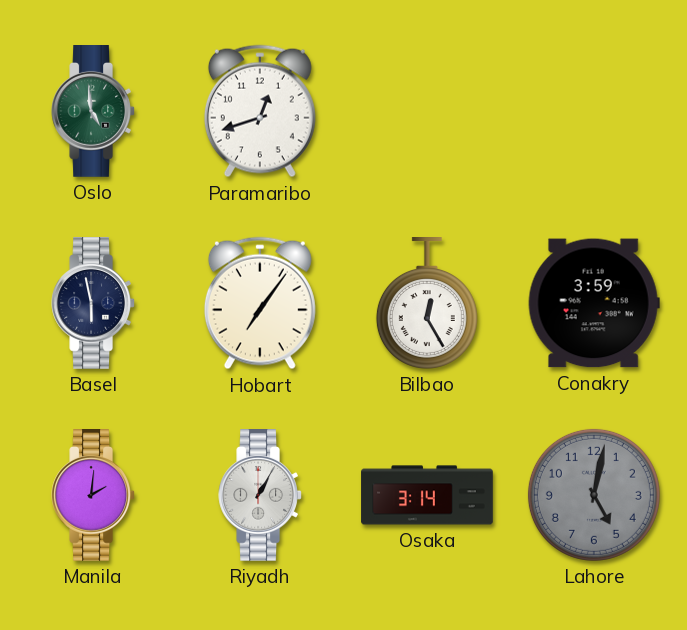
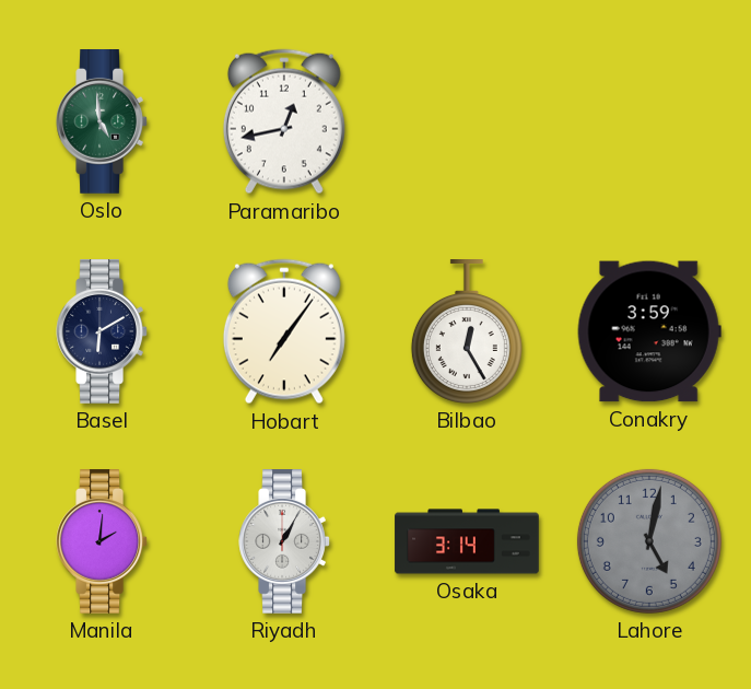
Paramaribo: 12:42 -> 12:43 (284, 121)
Basel: 5:58 -> 6:10 (102, 332)
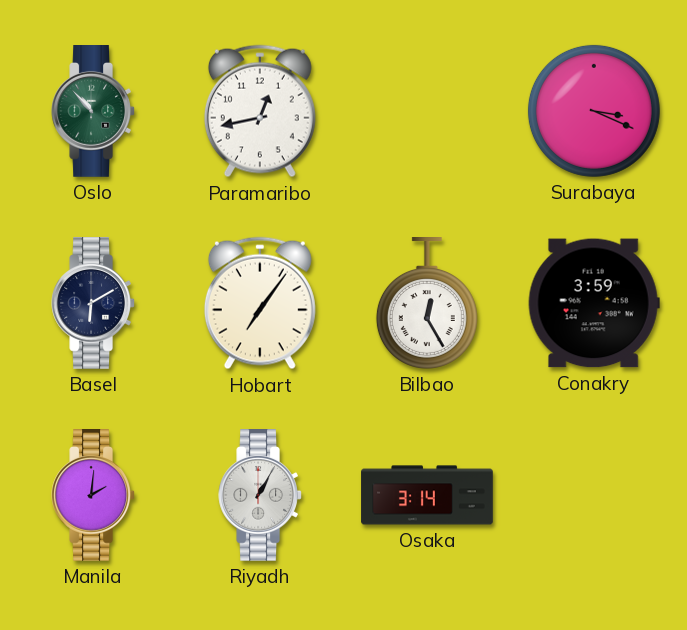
Oslo: 4:59 -> 10:53 (93, 112)
Surabaya: none -> 3:19 (594, 111)
Lahore: 5:02 -> none (649, 541)
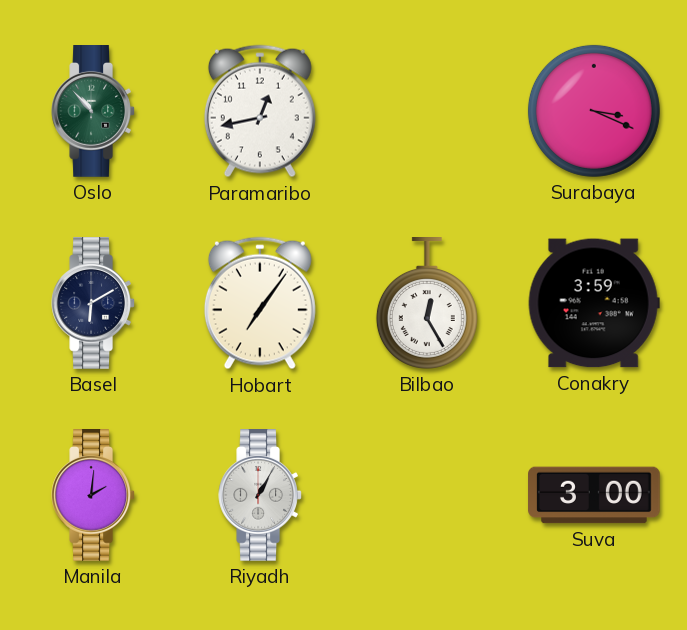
Osaka: 3:14 -> none (427, 495)
Suva: none -> 3:00 (594, 495)
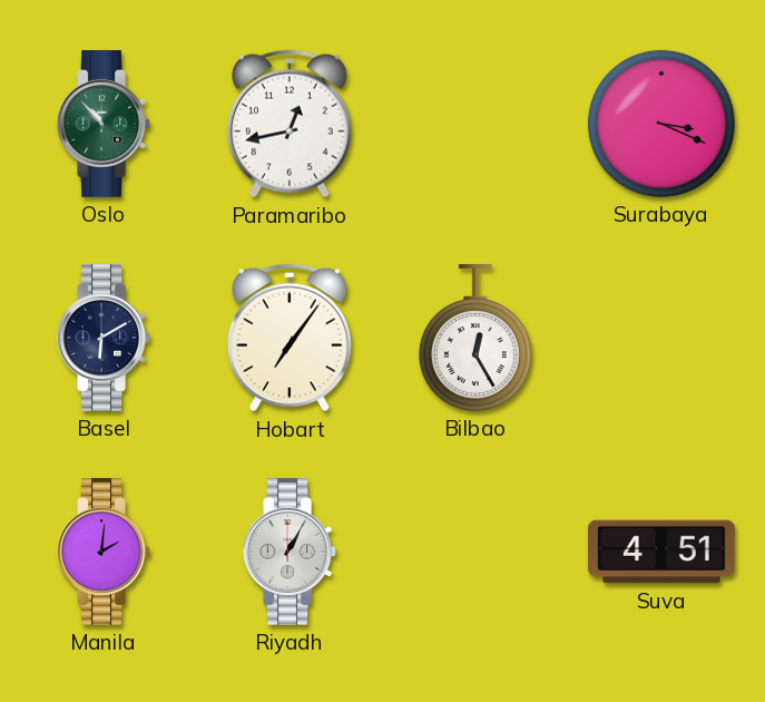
Conakry: 3:59 -> none (594, 303)
Suva: 3:00 -> 4:51 (661, 552)
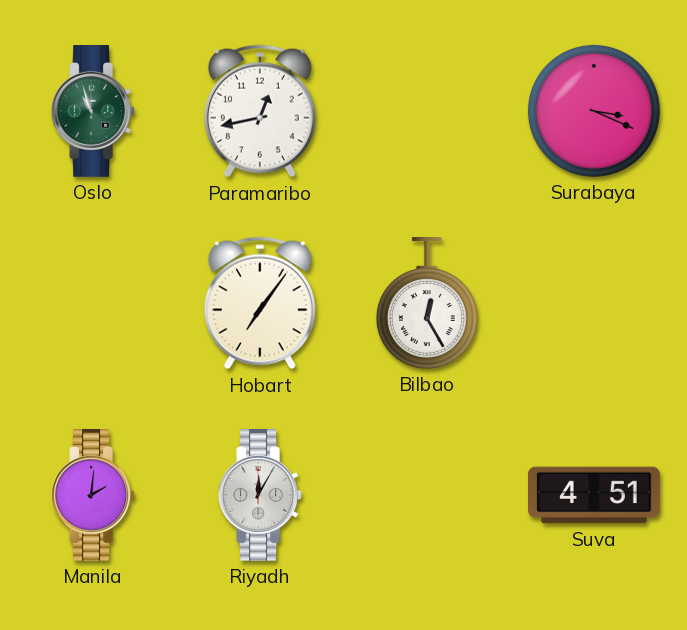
Oslo: 10:53 -> 10:57 (93, 112)
Basel: 6:10 -> none (104, 339)
Riyadh: 1:05 -> 12:05 (260, 496)
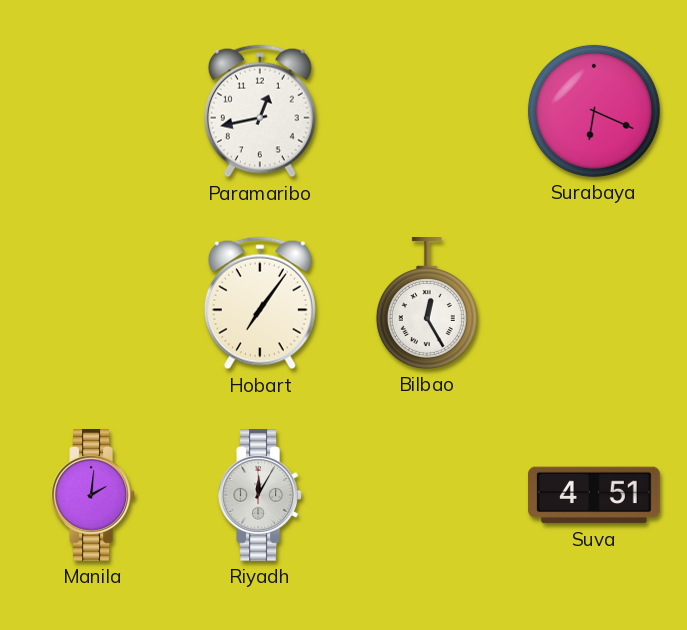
Oslo: 10:57 -> none (93, 112)
Surabaya: 3:19 -> 6:19 (594, 111)
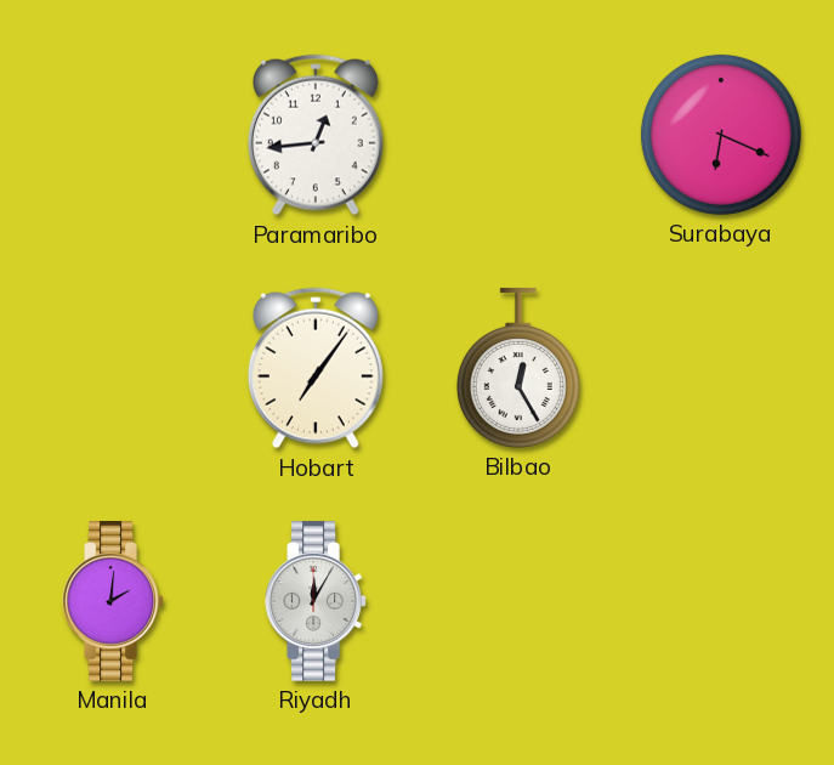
Paramaribo: 12:43 -> 12:44 (316, 135)
Suva: 4:51 -> none (594, 495)
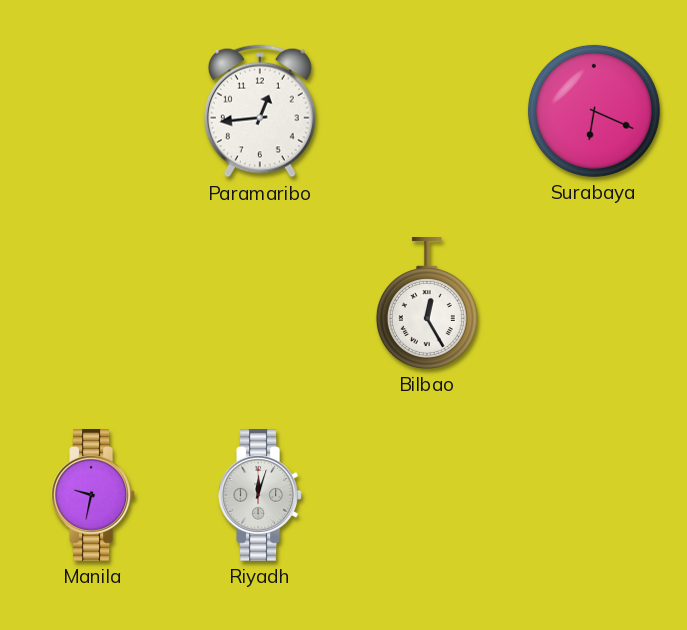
Hobart: 7:06 -> none (316, 368)
Manila: 2:01 -> 9:32 (93, 496)
Riyadh: 12:05 -> 12:03 (260, 496)
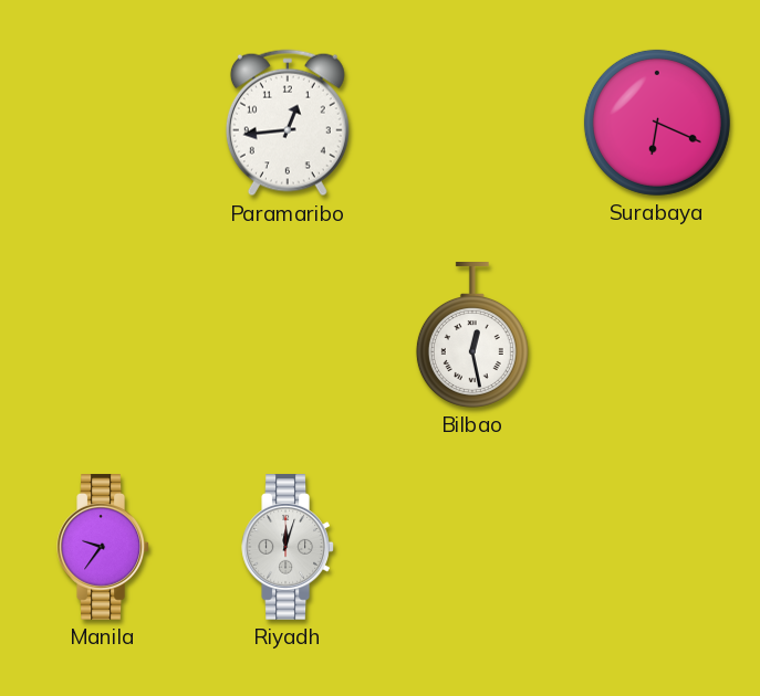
Bilbao: 12:25 -> 12:28 (472, 336)
Manila: 9:32 -> 9:36 (103, 548)
